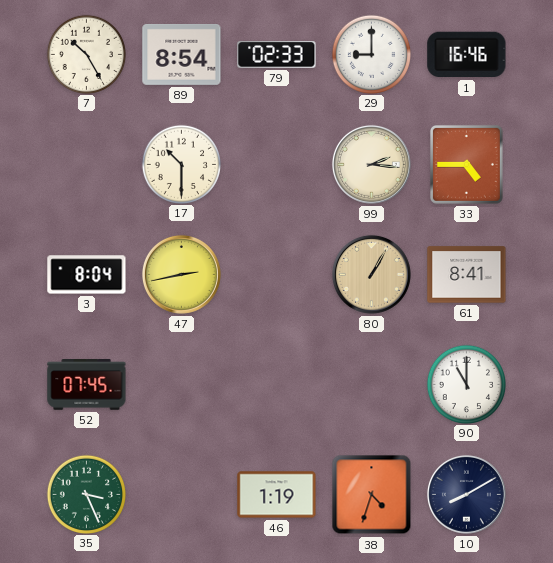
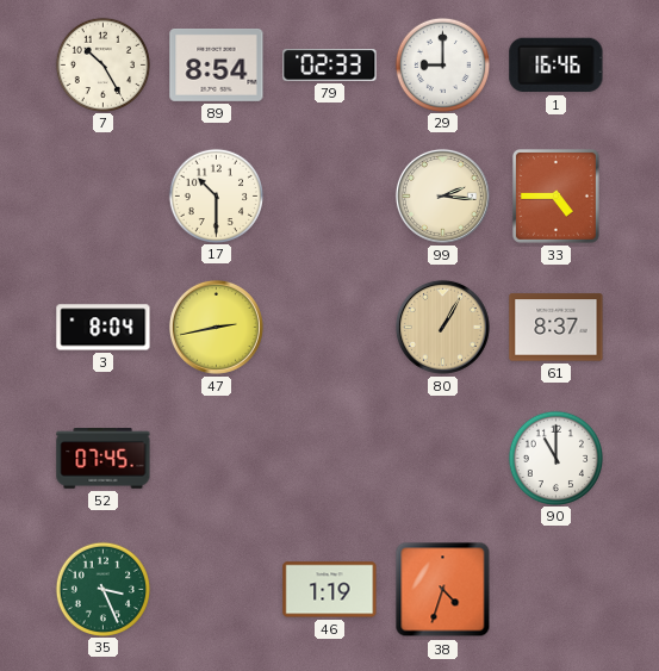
61: 8:41 -> 8:37 (557, 328)
10: 8:10 -> none (466, 494)
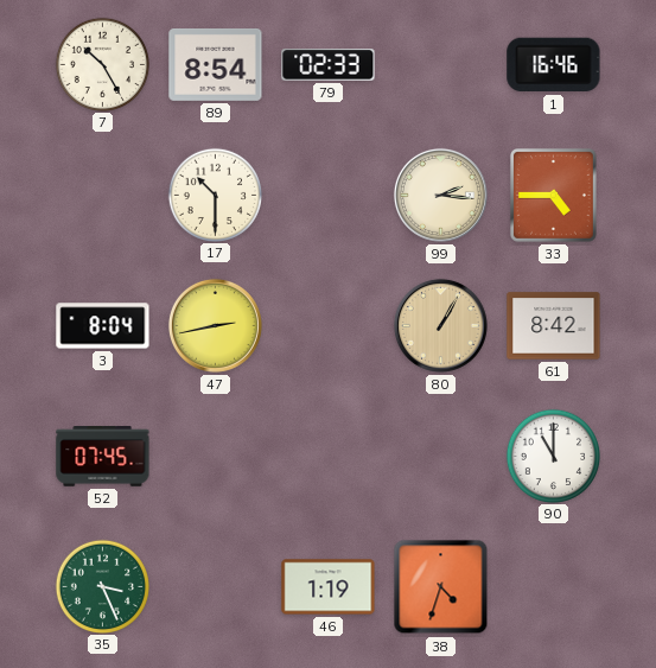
29: 9:00 -> none (442, 64)
61: 8:37 -> 8:42 (554, 326)
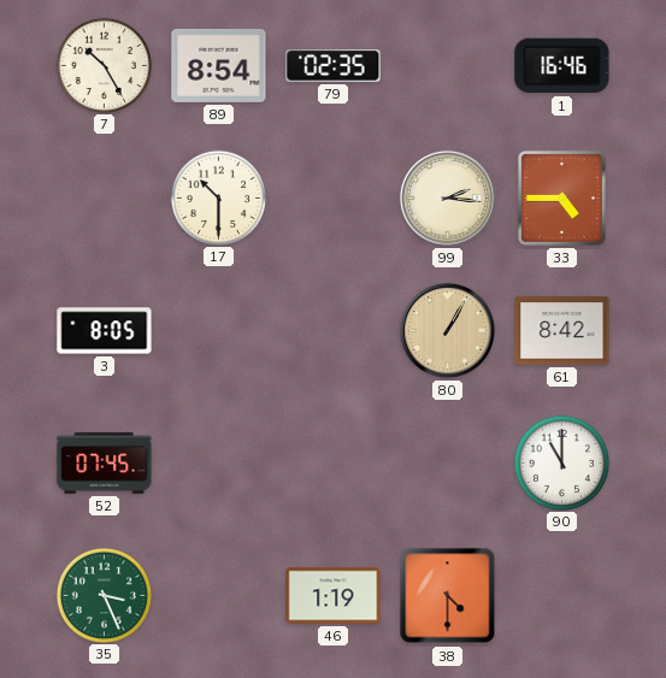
79: 02:33 -> 02:35 (334, 66)
3: 8:04 -> 8:05 (105, 331)
47: 2:43 -> none (215, 325)
38: 4:33 -> 4:30 (448, 596)
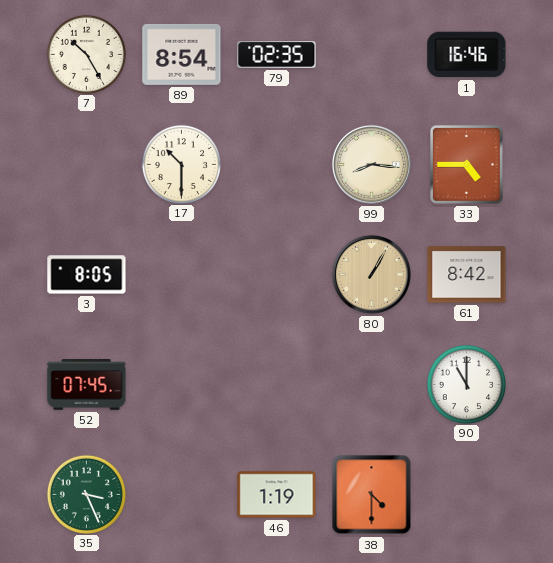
99: 2:16 -> 8:16 (371, 164)
